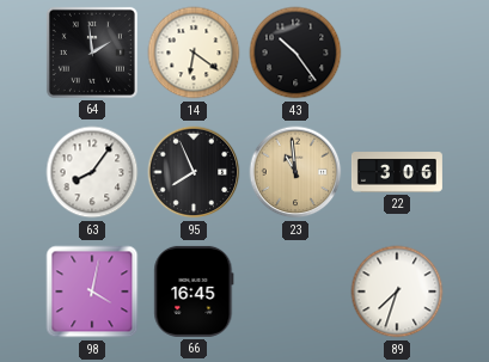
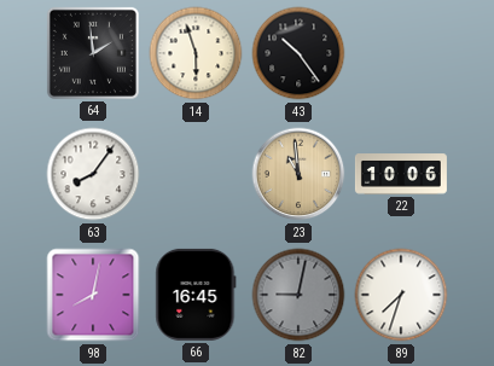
14: 6:21 -> 5:57 (196, 53)
95: 7:56 -> none (194, 172)
22: 3:06 -> 10:06 (401, 174)
98: 4:02 -> 8:02 (93, 295)
82: none -> 9:02 (298, 295)
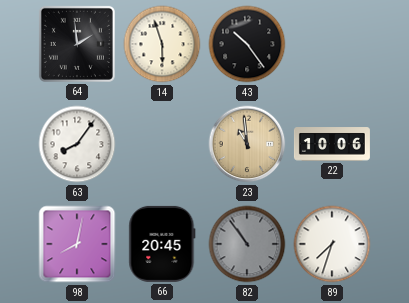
66: 16:45 -> 20:45 (162, 244)
82: 9:02 -> 10:54 (247, 244)
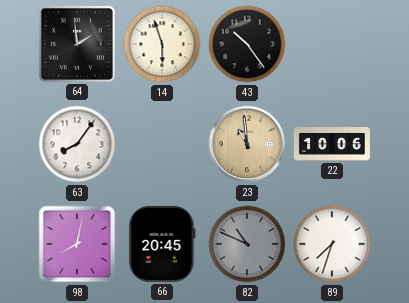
82: 10:54 -> 10:49 (247, 244)
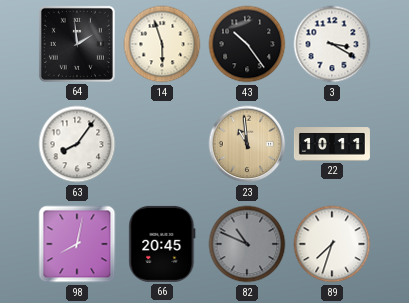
3: none -> 3:20 (332, 44)
22: 10:06 -> 10:11 (332, 144)
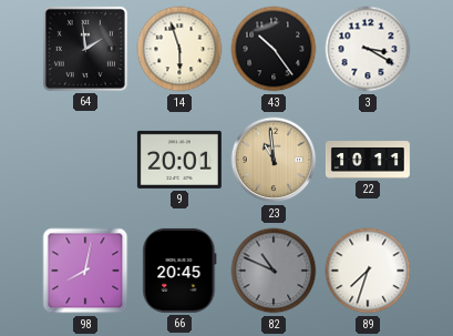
63: 8:06 -> none (77, 144)
9: none -> 20:01 (179, 160)
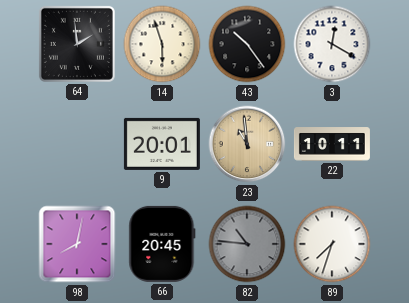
3: 3:20 -> 12:20 (332, 44)
82: 10:49 -> 10:46 (247, 244)
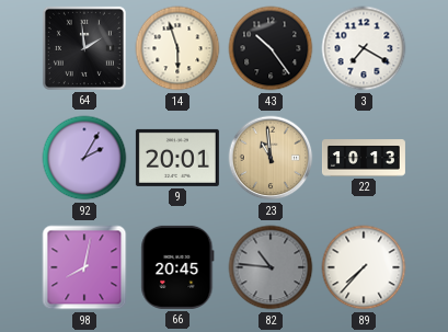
3: 12:20 -> 7:20 (364, 48)
92: none -> 2:05 (84, 158)
22: 10:11 -> 10:13 (364, 158)
89: 7:33 -> 7:37 (364, 267)
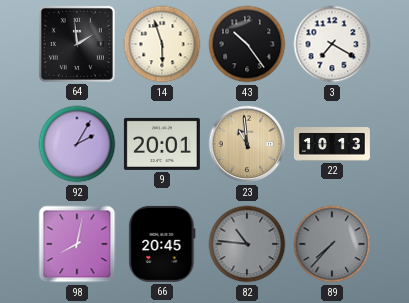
89 dial: white -> grey (332, 244)
